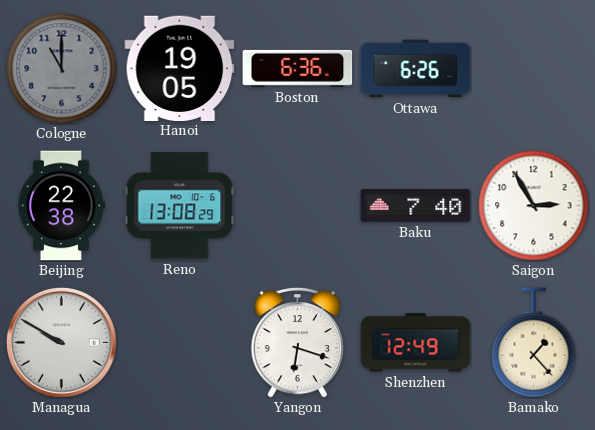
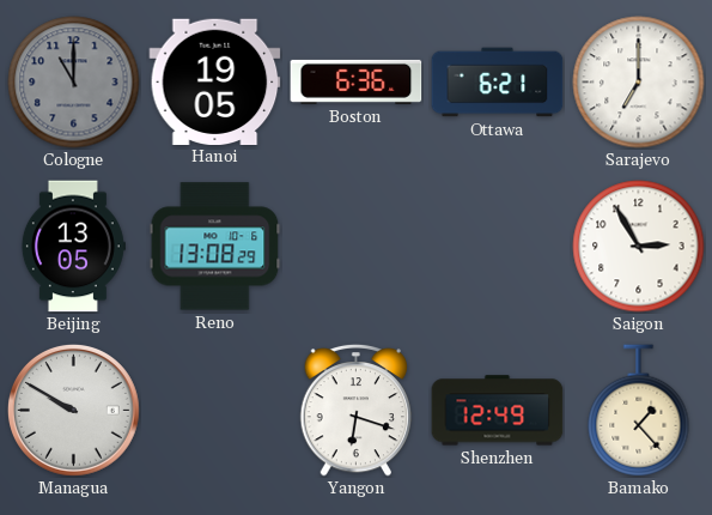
Ottawa: 6:26 -> 6:21 (498, 83)
Sarajevo: none -> 7:00 (639, 83)
Beijing: 22:38 -> 13:05 (73, 247)
Baku: 7:40 -> none (416, 206)
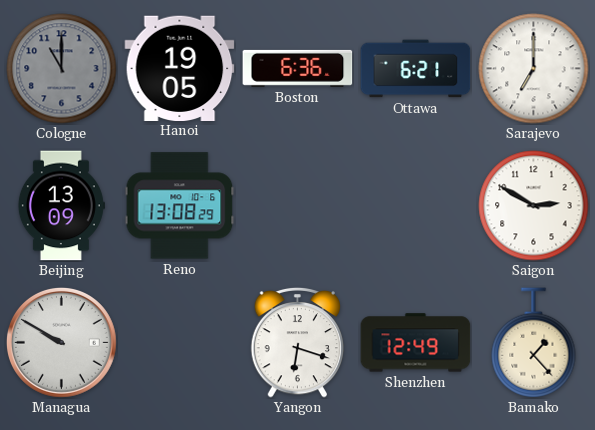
Beijing: 13:05 -> 13:09 (61, 206)
Saigon: 2:55 -> 2:50 (534, 206)
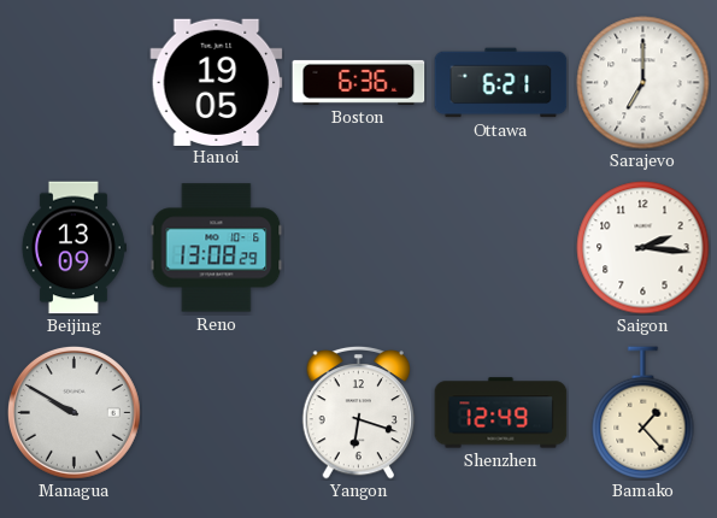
Cologne: 11:00 -> none (62, 69)
Saigon: 2:50 -> 2:16 (643, 248)
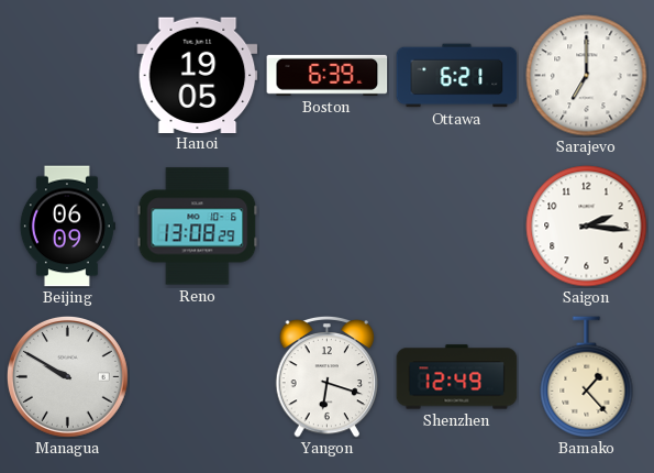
Boston: 6:36 -> 6:39 (328, 75)
Beijing: 13:09 -> 06:09 (67, 227)
